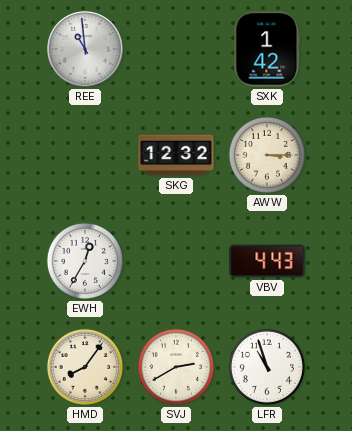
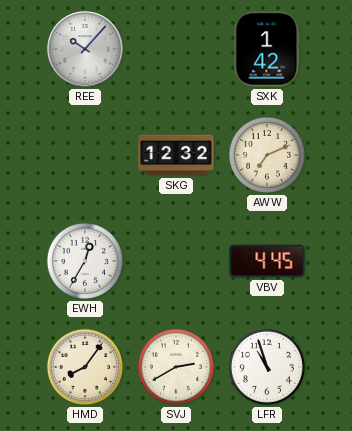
REE: 10:59 -> 10:07 (85, 49)
AWW: 3:15 -> 7:11 (267, 155)
VBV: 4:43 -> 4:45 (267, 261)
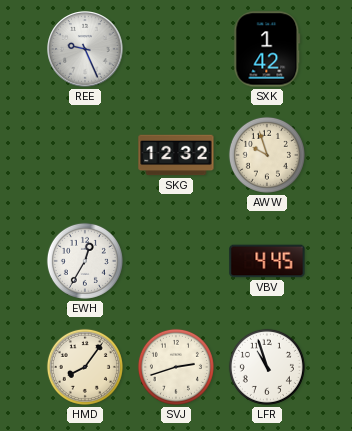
REE: 10:07 -> 9:26 (85, 49)
AWW: 7:11 -> 9:57 (267, 155)
SVJ: 2:40 -> 2:42 (176, 367)
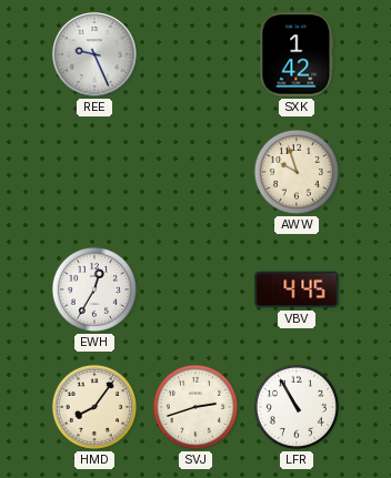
SKG: 12:32 -> none (176, 155)
LFR: 10:57 -> 10:55 (297, 407)
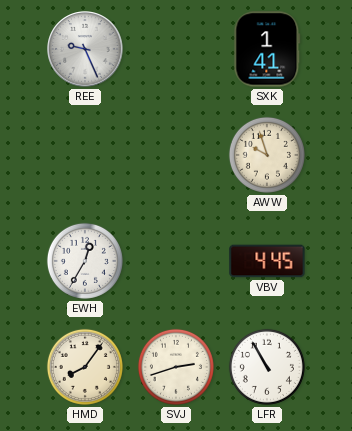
SXK: 1:42 -> 1:41 (267, 49)
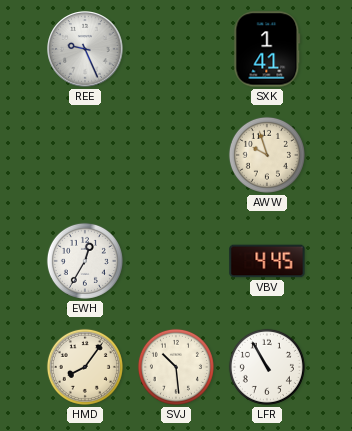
SVJ: 2:42 -> 10:29 (176, 367)
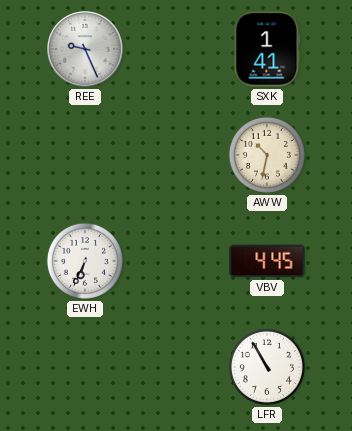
AWW: 9:57 -> 10:32 (267, 155)
EWH: 12:35 -> 6:34 (85, 261)
HMD: 8:06 -> none (85, 367)
SVJ: 10:29 -> none (176, 367)
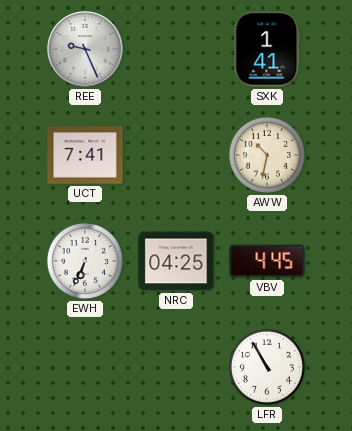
UCT: none -> 7:41 (85, 155)
NRC: none -> 04:25 (176, 261)
